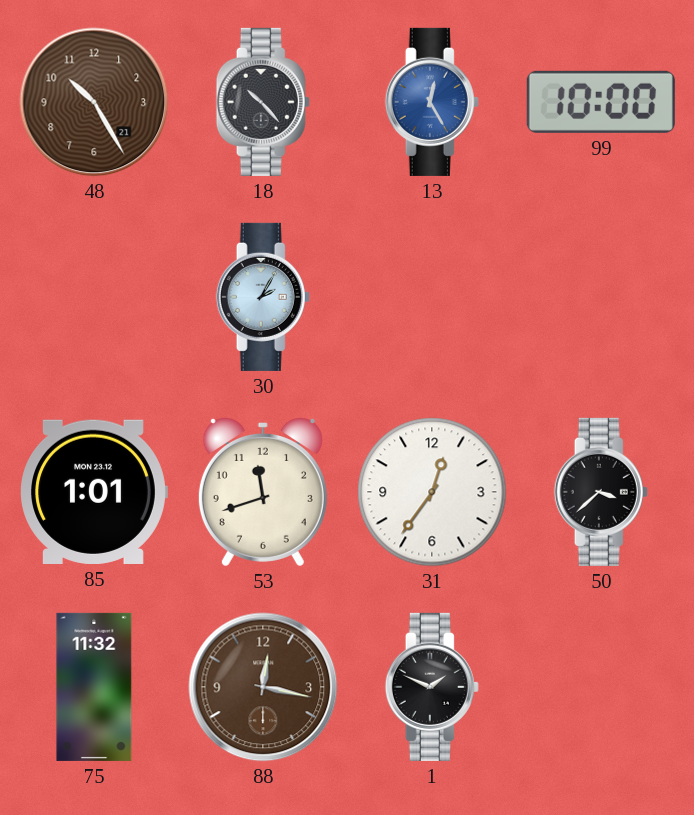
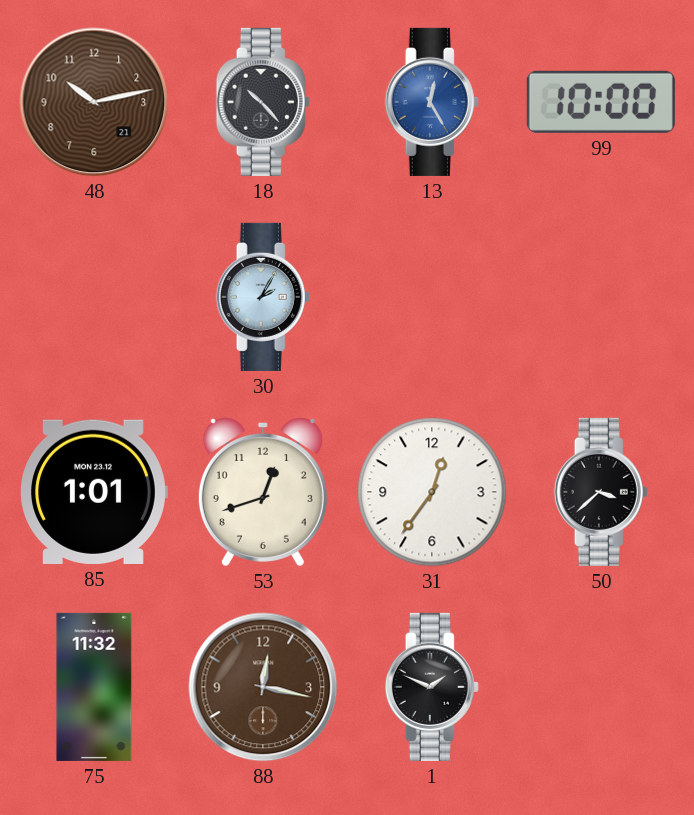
48: 10:25 -> 10:13 (94, 102)
53: 11:42 -> 12:42 (263, 491)
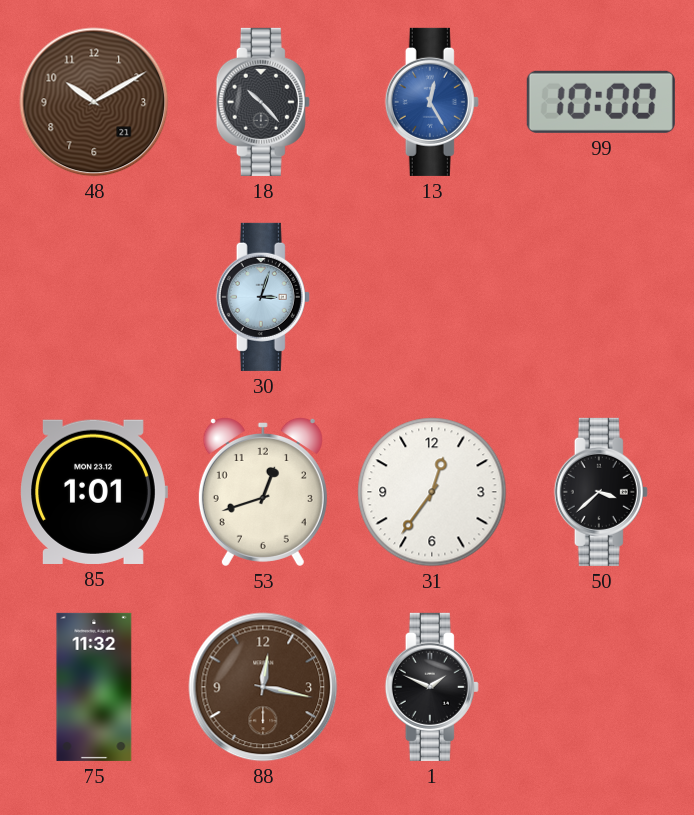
48: 10:13 -> 10:10 (94, 102)
30: 2:05 -> 3:03 (263, 297)
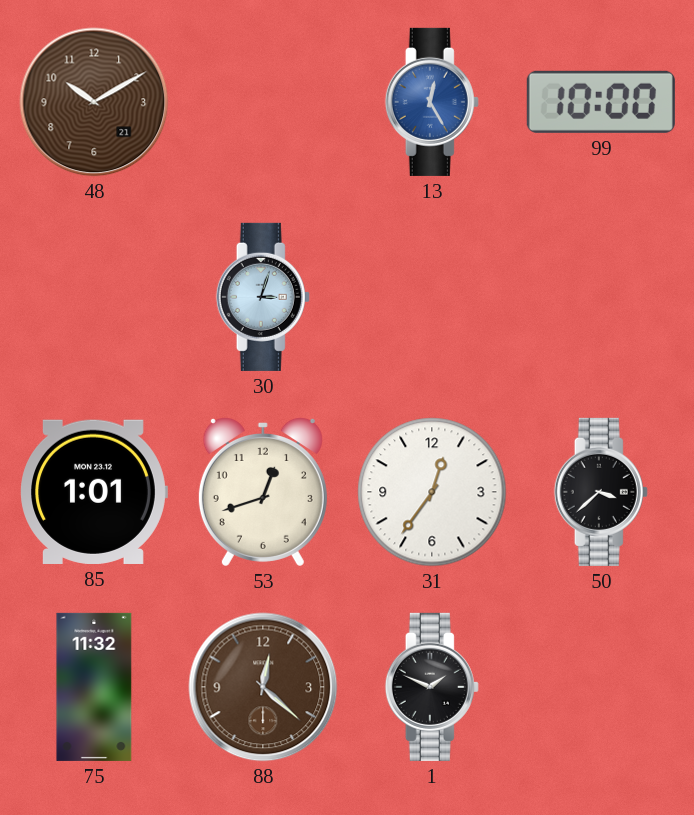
18: 10:23 -> none (263, 102)
88: 12:17 -> 12:22 (263, 687)
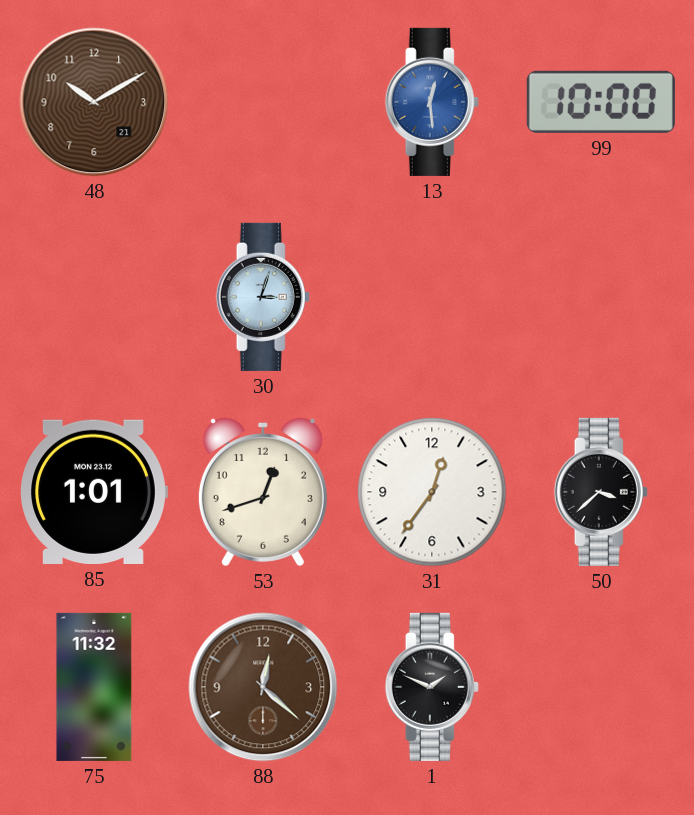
13: 12:25 -> 12:29 (432, 102)
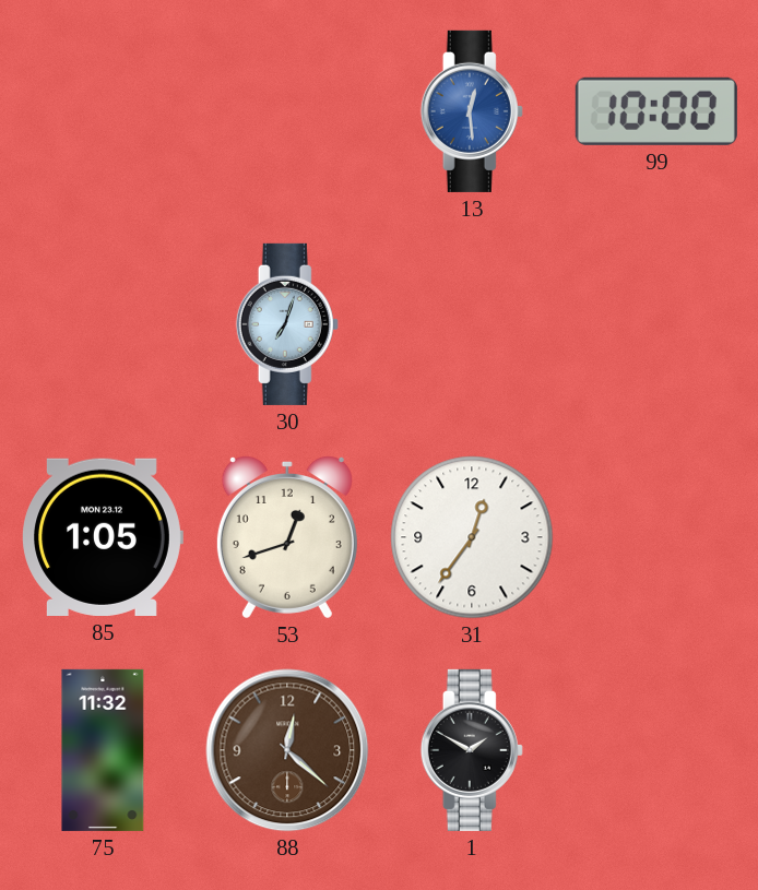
48: 10:10 -> none (94, 102)
30: 3:03 -> 7:03 (287, 324)
85: 1:01 -> 1:05 (103, 537)
50: 3:38 -> none (601, 492)
1: 1:49 -> 1:50 (472, 750)
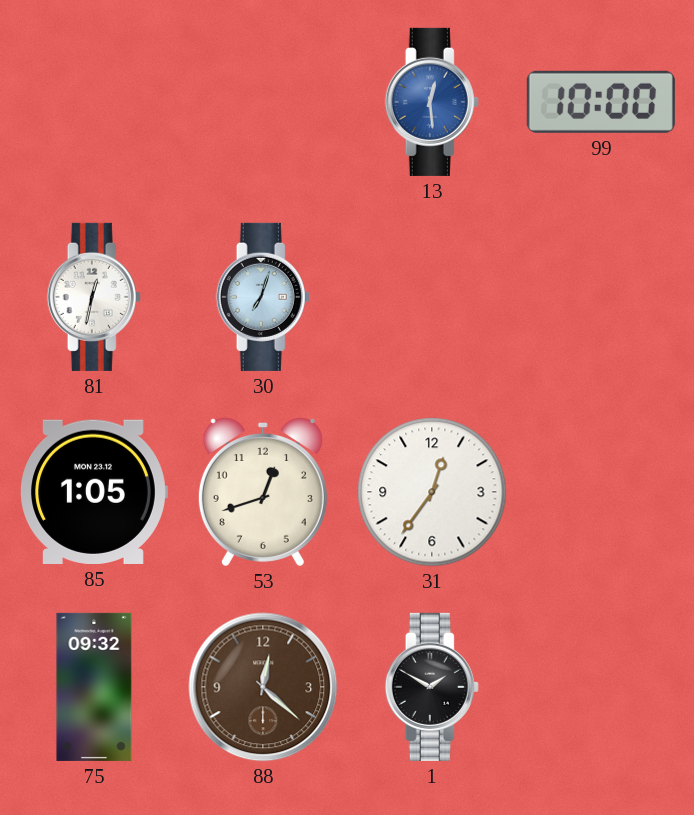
81: none -> 12:32 (94, 297)
75: 11:32 -> 09:32 (94, 687)
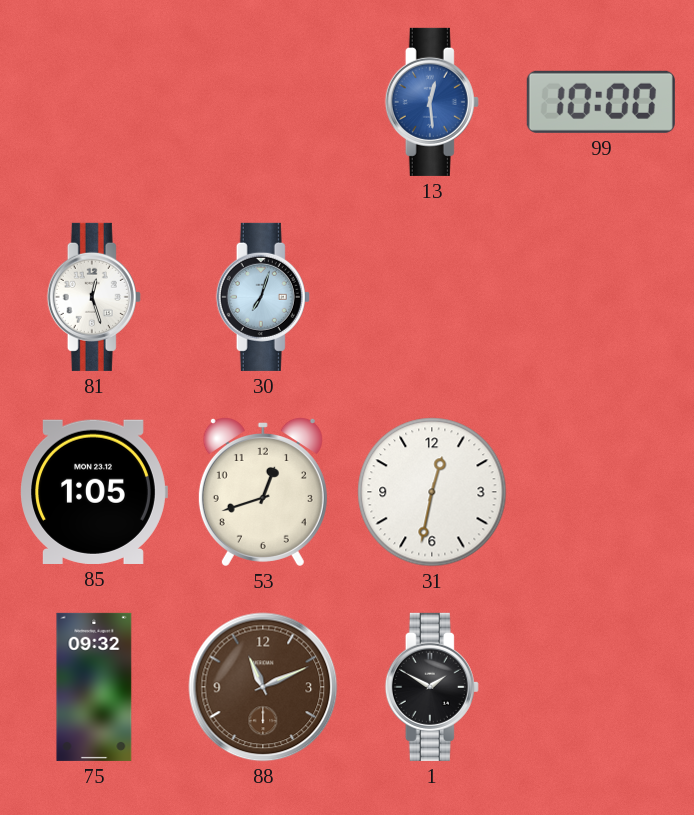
81: 12:32 -> 12:27 (94, 297)
31: 12:36 -> 12:32 (432, 492)
88: 12:22 -> 11:11 (263, 687)
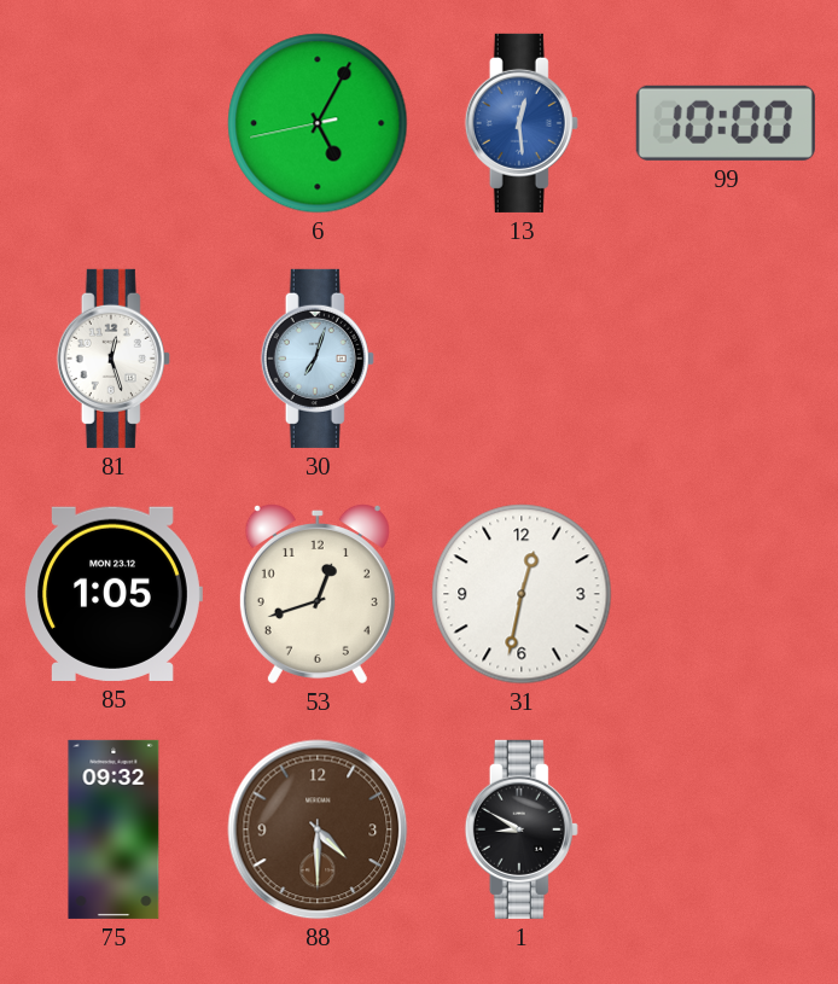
6: none -> 5:04 (318, 123)
88: 11:11 -> 4:30 (318, 829)
1: 1:50 -> 8:50 (522, 829)
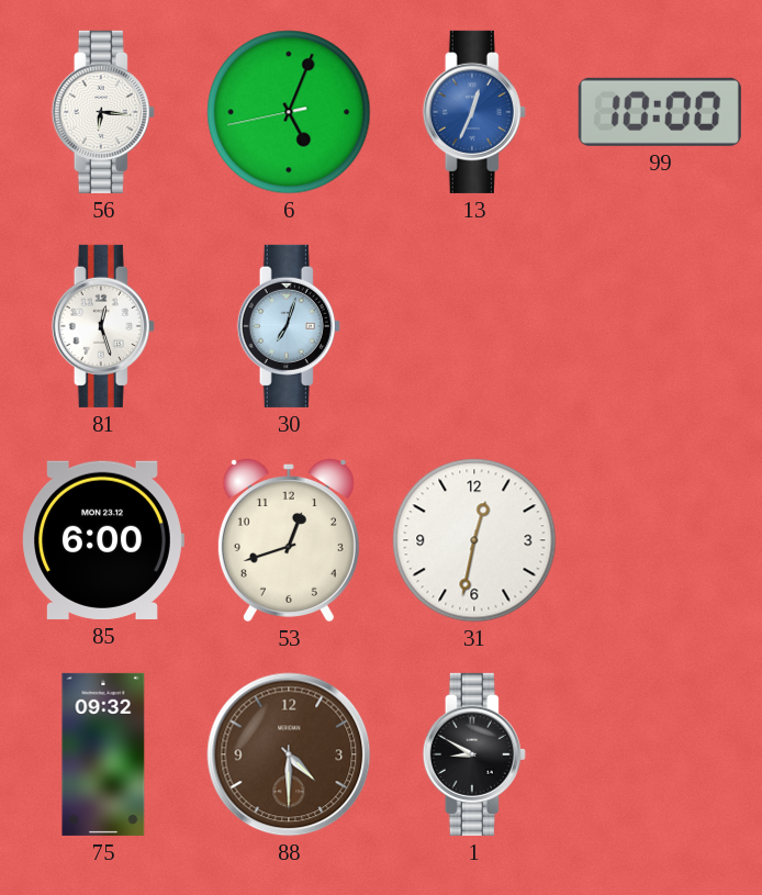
56: none -> 6:16 (103, 112)
6: 5:04 -> 5:03 (289, 112)
13: 12:29 -> 12:34 (474, 112)
85: 1:05 -> 6:00 (103, 540)
